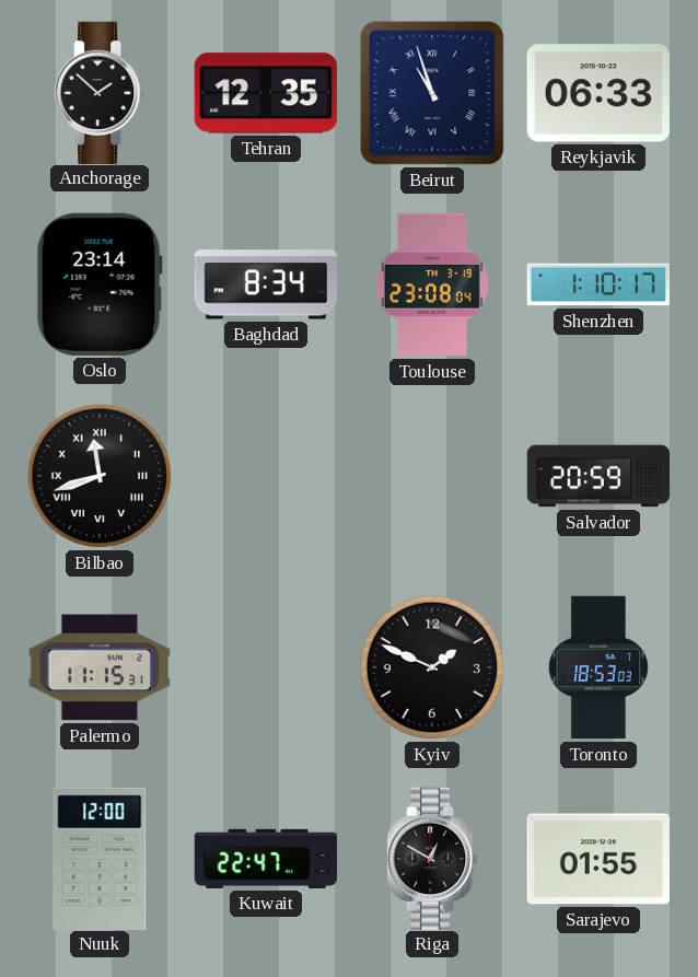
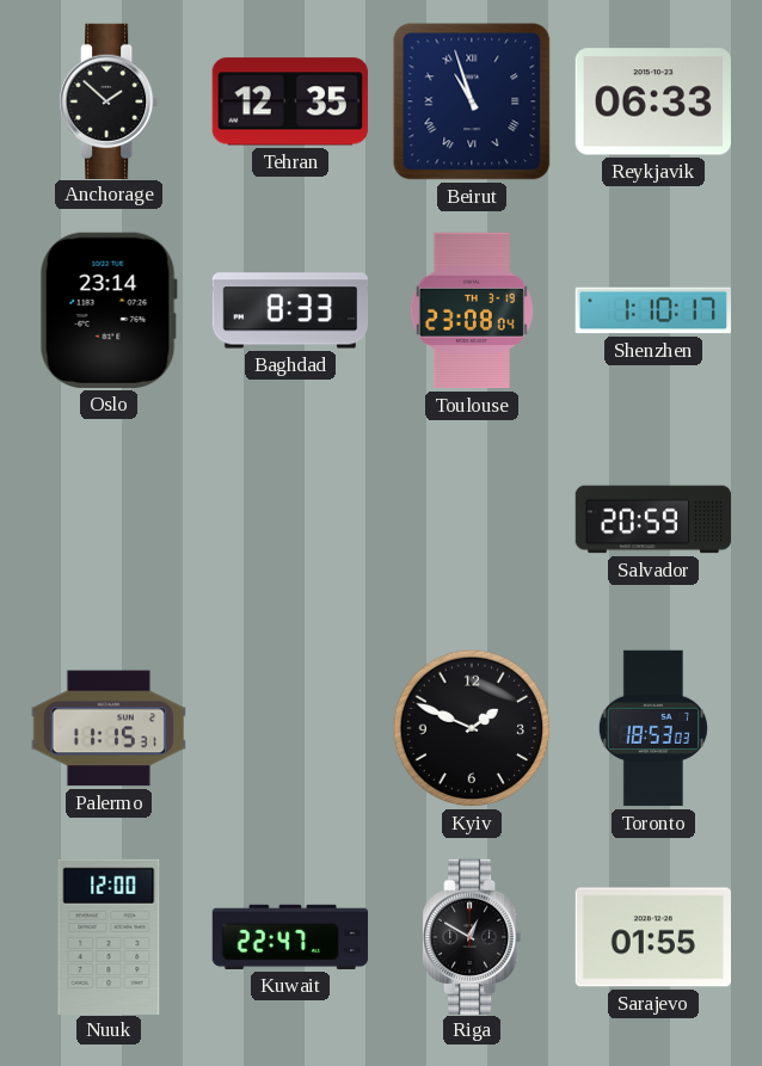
Baghdad: 8:34 -> 8:33 (290, 310)
Bilbao: 11:42 -> none (100, 476)
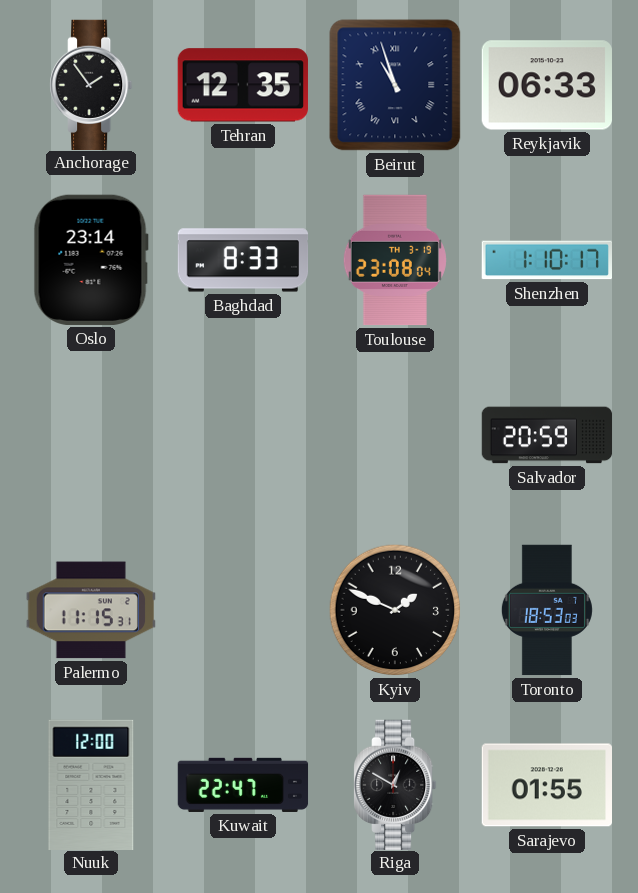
Anchorage: 1:52 -> 1:54 (92, 84)
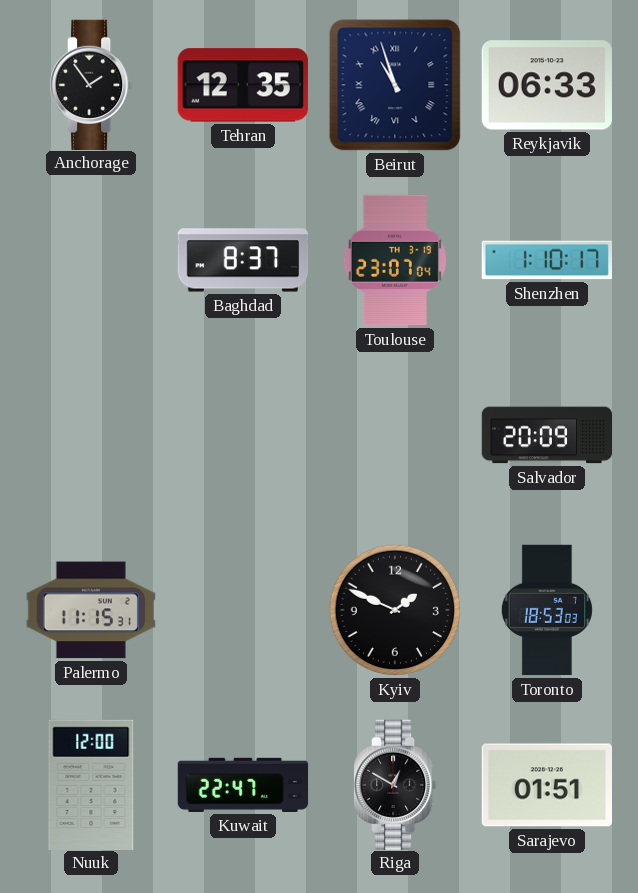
Oslo: 23:14 -> none (91, 260)
Baghdad: 8:33 -> 8:37 (243, 260)
Toulouse: 23:08 -> 23:07 (395, 260)
Salvador: 20:59 -> 20:09 (547, 435)
Sarajevo: 01:55 -> 01:51 (546, 785)
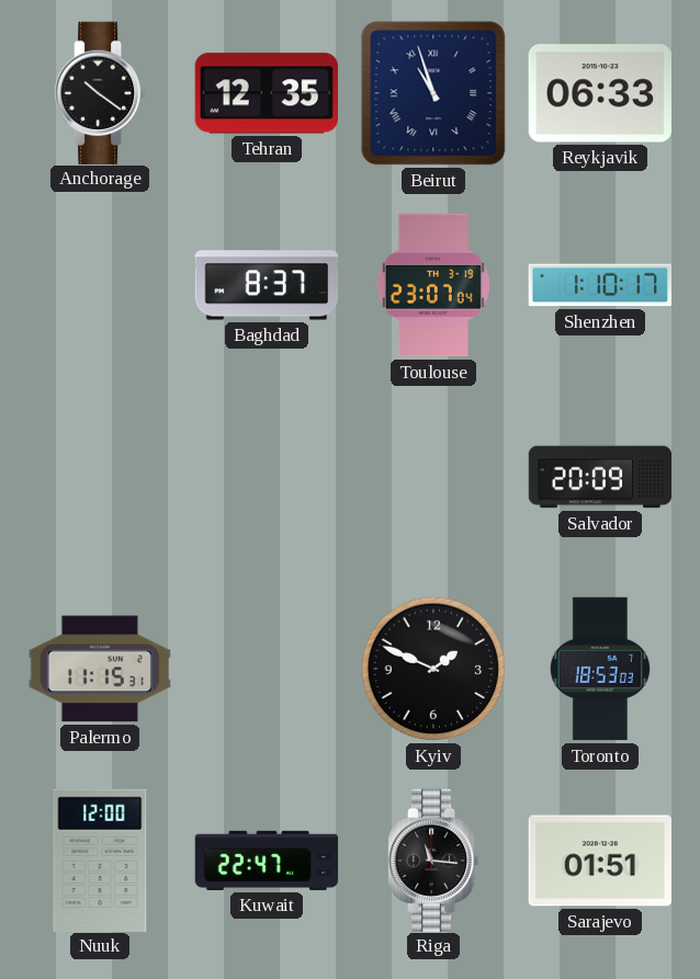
Anchorage: 1:54 -> 10:21 (101, 92)
Riga: 12:50 -> 11:16 (434, 860)
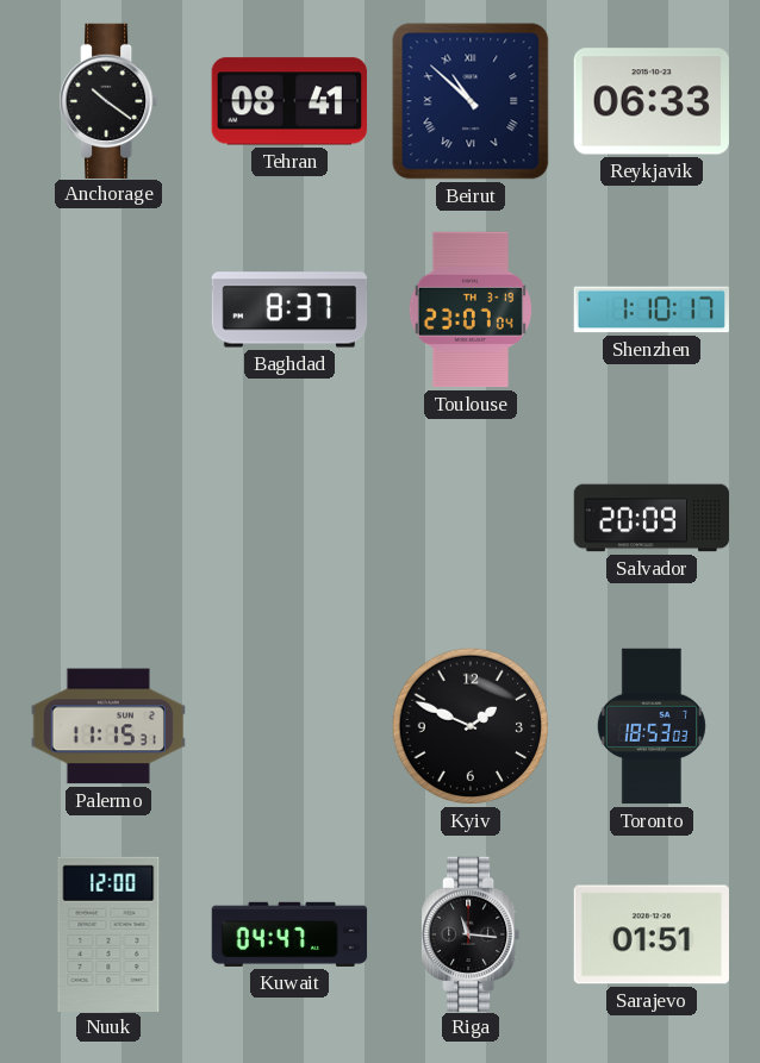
Tehran: 12:35 -> 08:41 (289, 101)
Beirut: 10:57 -> 10:52 (471, 101)
Kuwait: 22:47 -> 04:47 (289, 934)
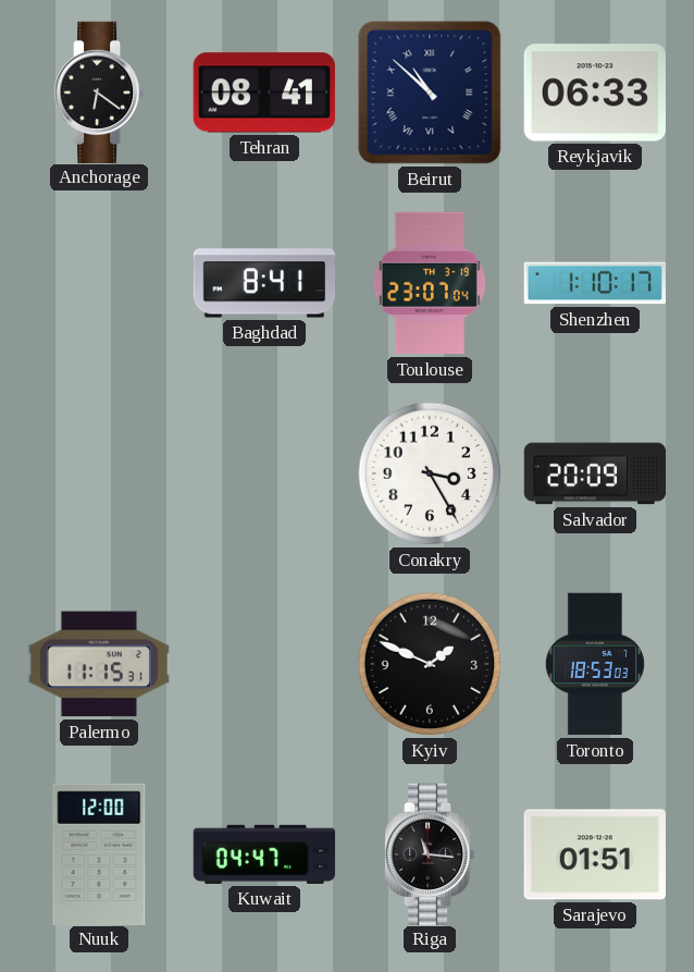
Anchorage: 10:21 -> 6:21 (100, 91)
Baghdad: 8:37 -> 8:41 (264, 283)
Conakry: none -> 3:25 (430, 473)
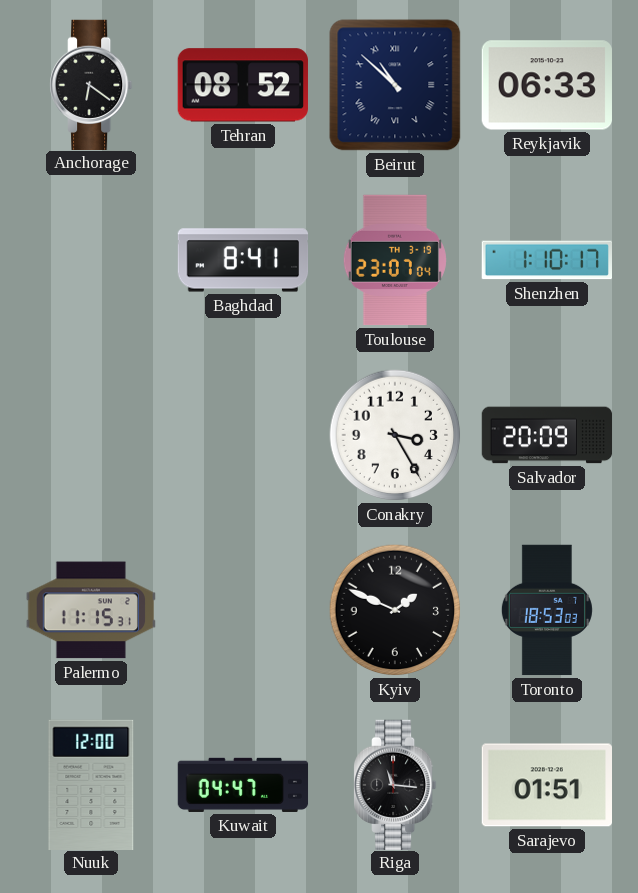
Tehran: 08:41 -> 08:52 (243, 85)
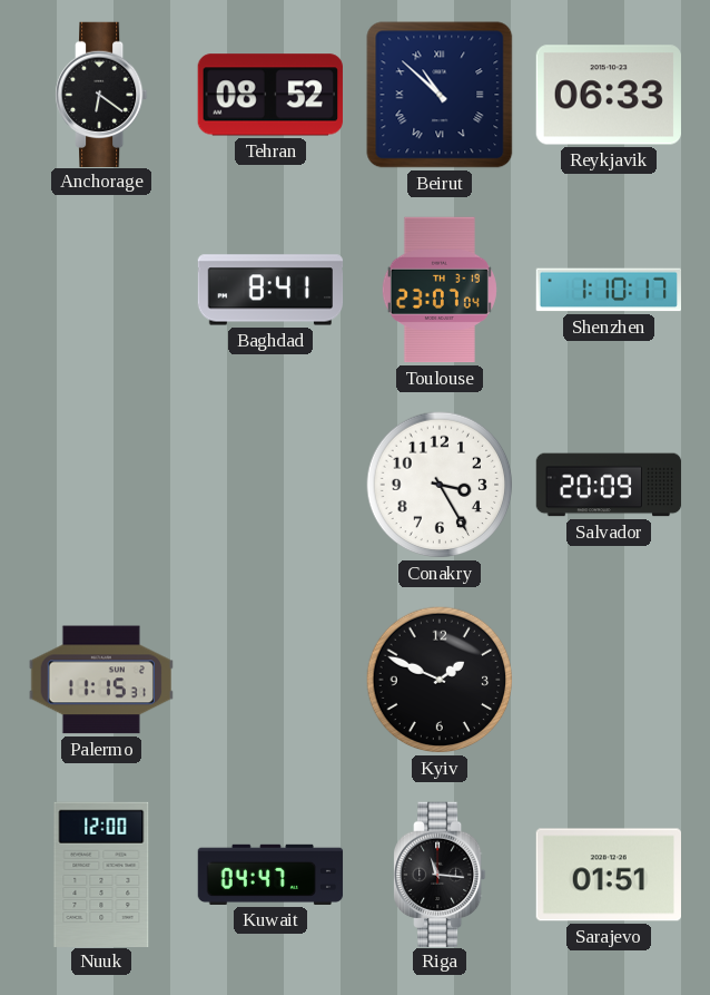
Toronto: 18:53 -> none (547, 610)
